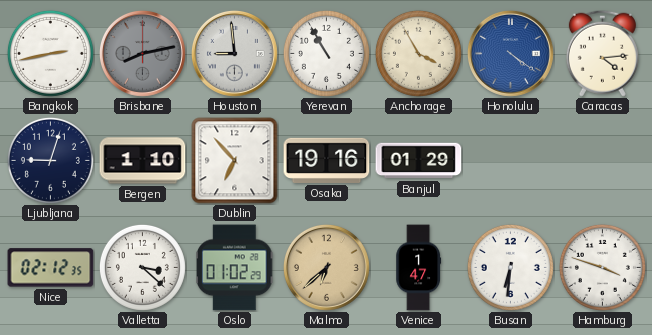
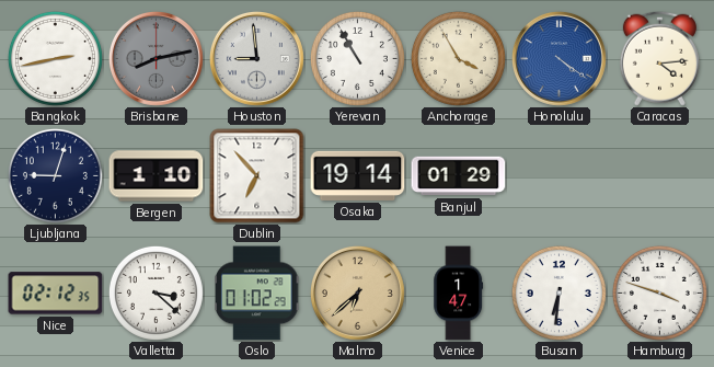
Osaka: 19:16 -> 19:14 (358, 175)
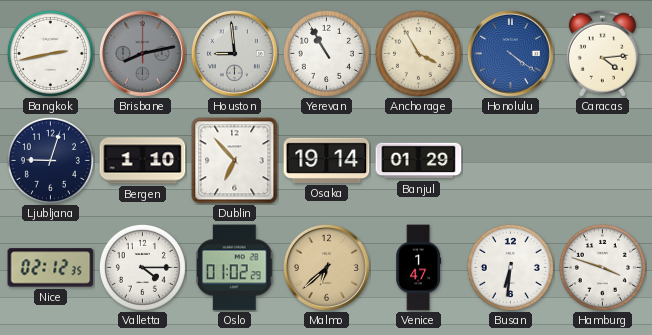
Valletta: 3:22 -> 4:15 (142, 267)
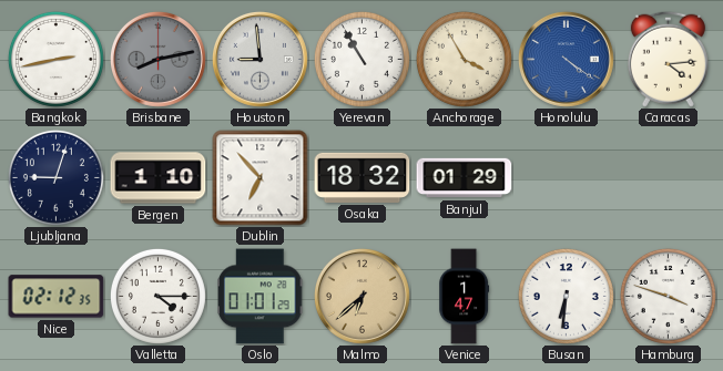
Osaka: 19:14 -> 18:32 (363, 177)
Oslo: 01:02 -> 01:01 (261, 297)
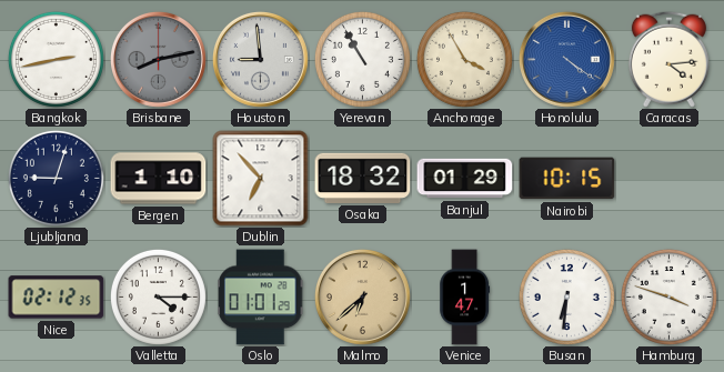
Nairobi: none -> 10:15 (567, 179)
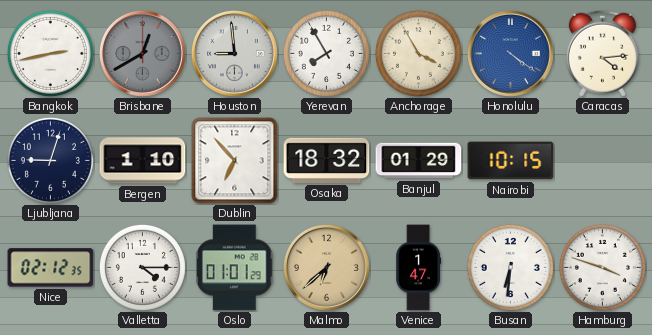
Brisbane: 8:13 -> 12:40 (142, 53)
Yerevan: 10:55 -> 7:55 (326, 53)
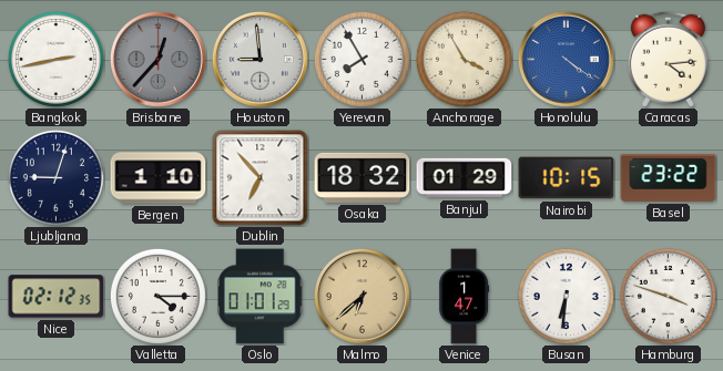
Brisbane: 12:40 -> 12:37 (157, 59)
Basel: none -> 23:22 (669, 177)
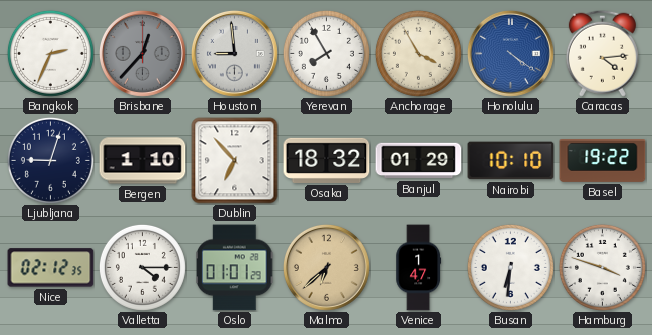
Bangkok: 2:43 -> 2:34 (50, 53)
Nairobi: 10:15 -> 10:10 (511, 161)
Basel: 23:22 -> 19:22 (603, 160)
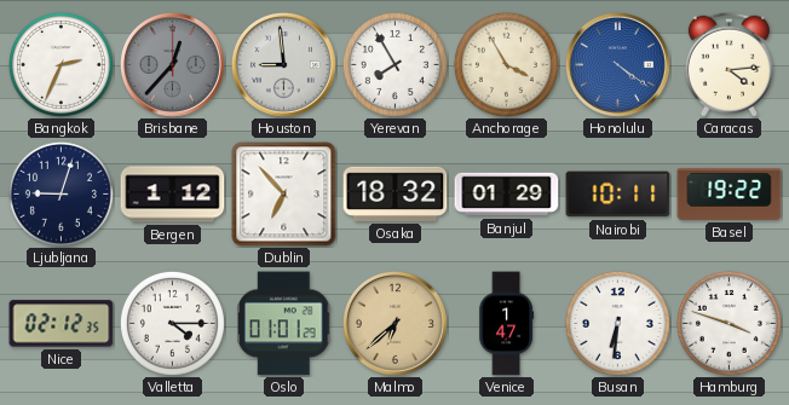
Bergen: 1:10 -> 1:12 (173, 195)
Nairobi: 10:10 -> 10:11 (618, 195)
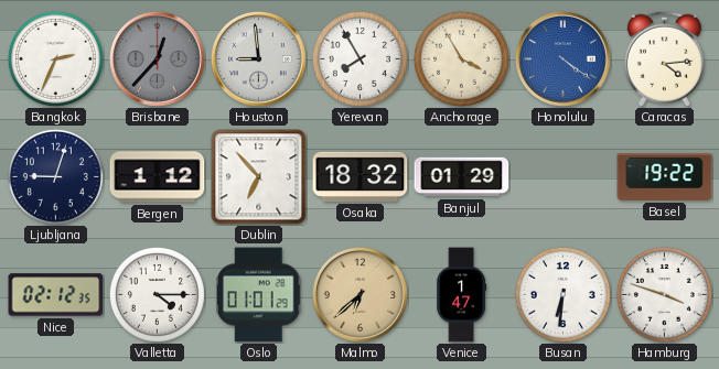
Nairobi: 10:11 -> none (618, 195)
